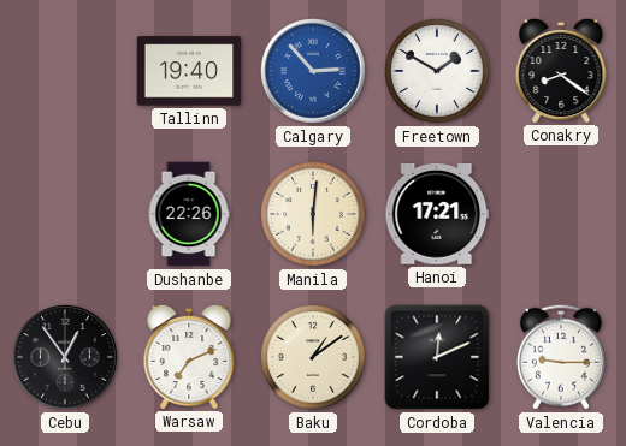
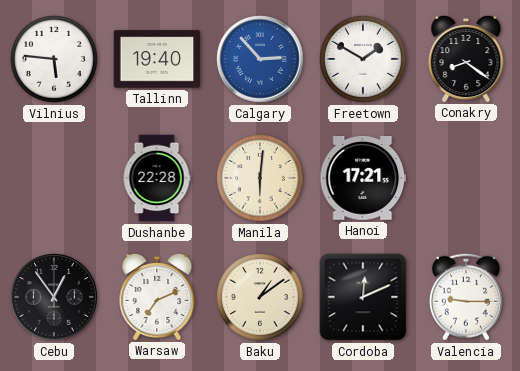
Vilnius: none -> 5:46 (54, 59)
Dushanbe: 22:26 -> 22:28 (157, 178)
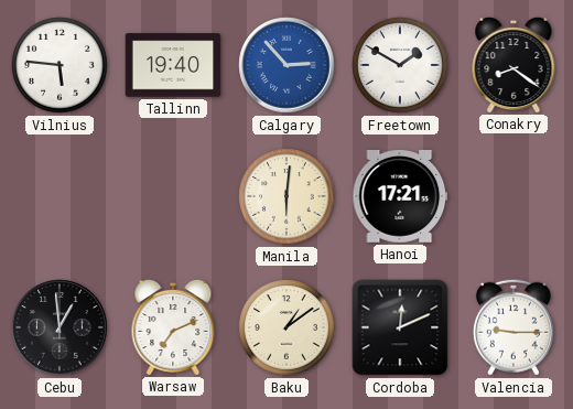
Dushanbe: 22:28 -> none (157, 178)
Cebu: 12:54 -> 12:59 (60, 327)
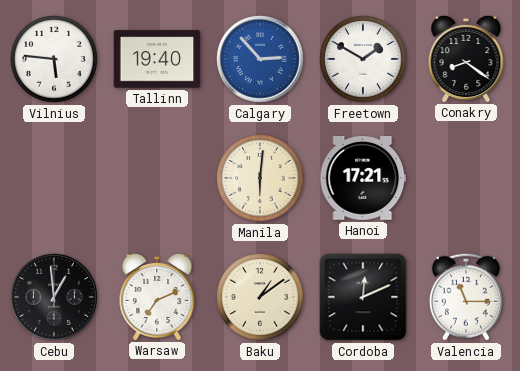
Valencia: 9:15 -> 11:15 (466, 297)
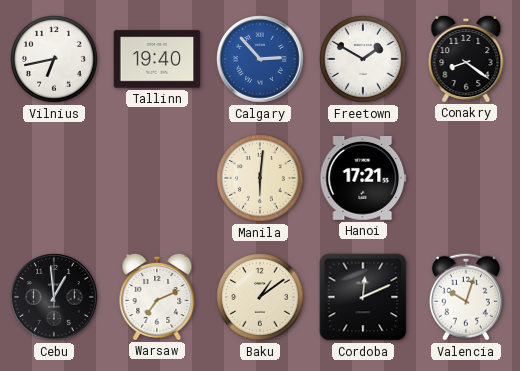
Vilnius: 5:46 -> 6:43 (54, 59)
Valencia: 11:15 -> 10:03 (466, 297)
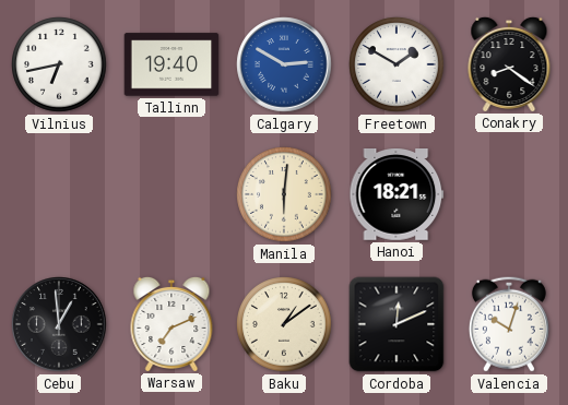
Calgary: 2:53 -> 2:50 (284, 64)
Hanoi: 17:21 -> 18:21 (397, 195)
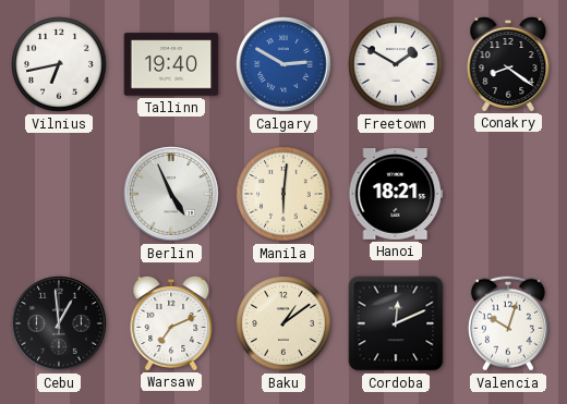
Berlin: none -> 4:56 (171, 194)
